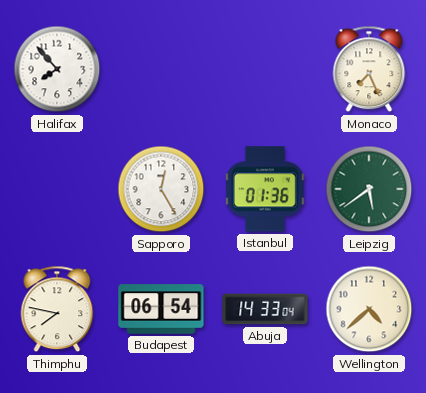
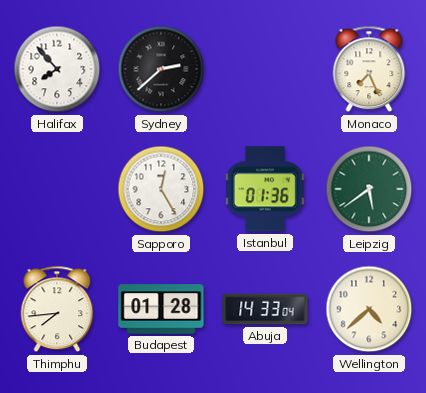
Sydney: none -> 2:38 (161, 69)
Thimphu: 7:47 -> 7:44 (57, 309)
Budapest: 06:54 -> 01:28 (161, 309)
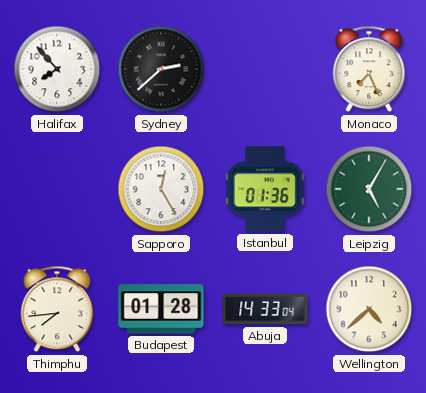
Leipzig: 5:39 -> 5:05 (369, 189)
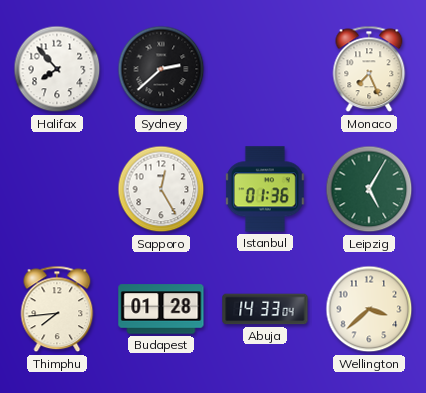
Wellington: 4:38 -> 3:38 (369, 309)
